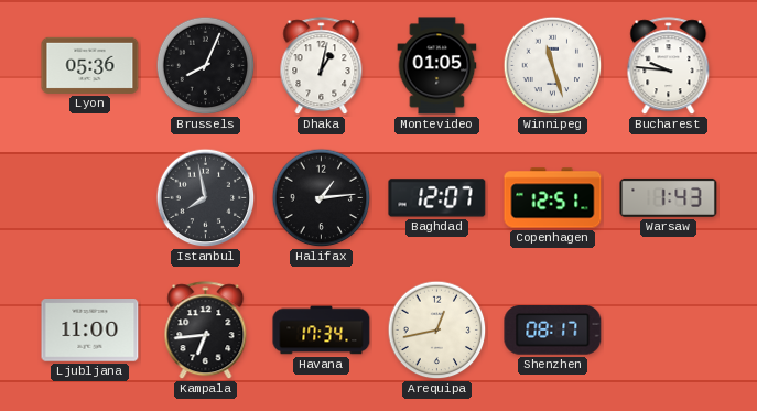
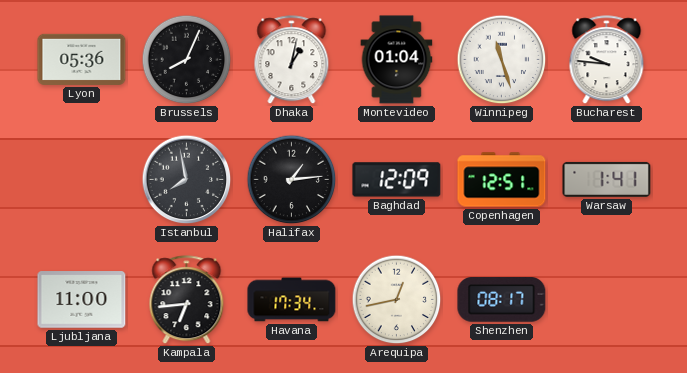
Montevideo: 01:05 -> 01:04 (397, 60)
Baghdad: 12:07 -> 12:09 (397, 180)
Warsaw: 1:43 -> 1:41 (607, 179)
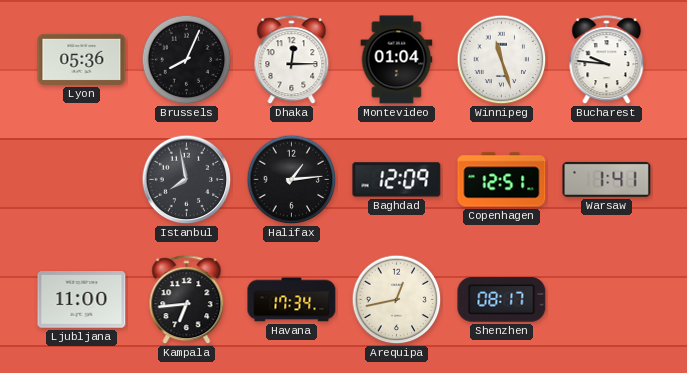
Dhaka: 1:02 -> 12:15 (292, 60)
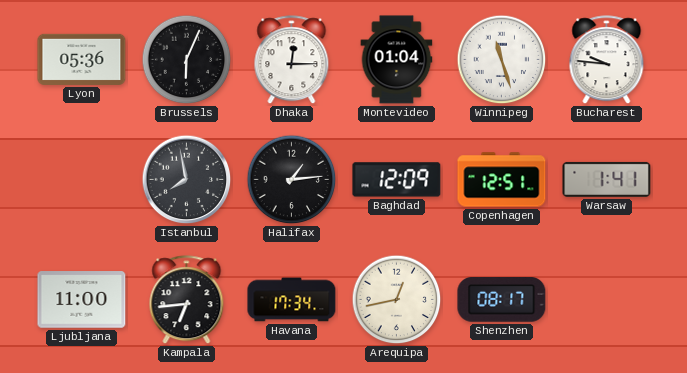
Brussels: 8:04 -> 6:04 (187, 60)
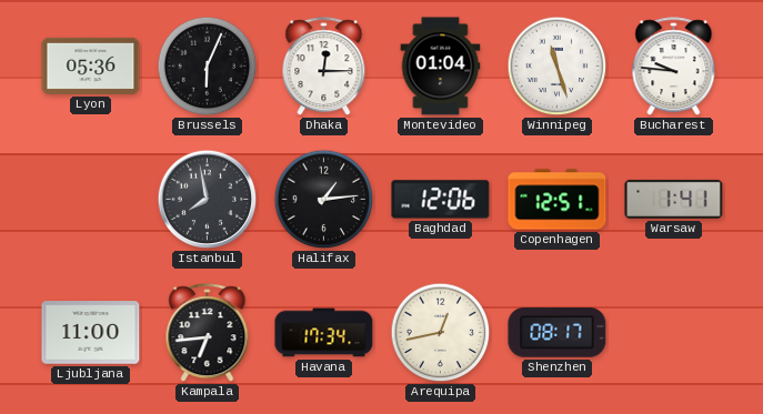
Baghdad: 12:09 -> 12:06 (441, 200)
